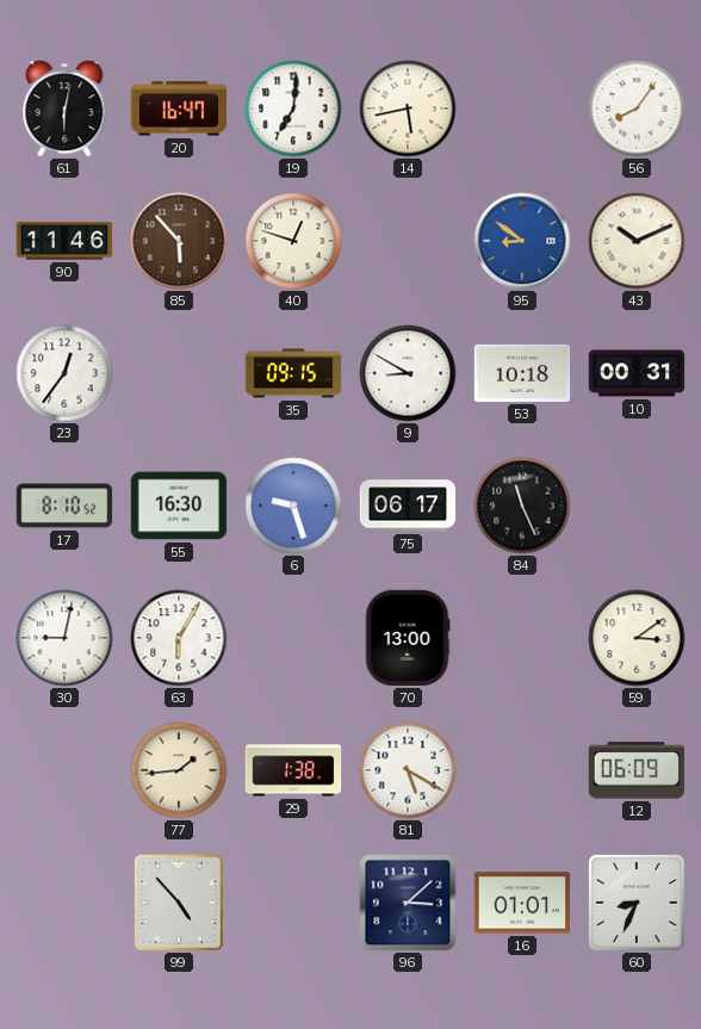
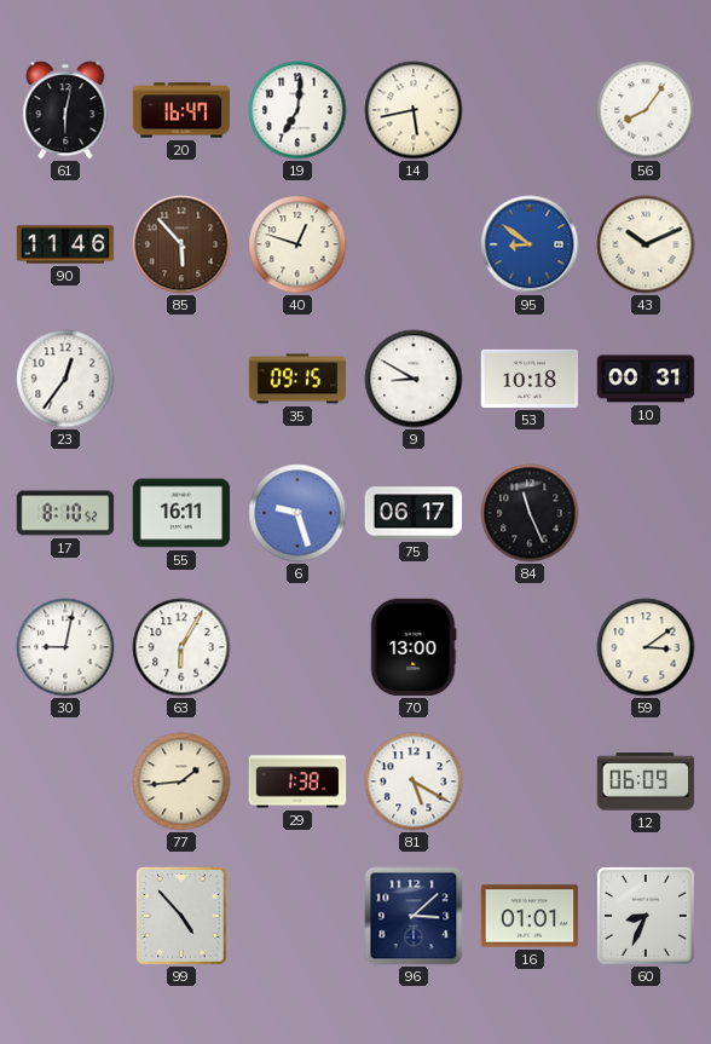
55: 16:30 -> 16:11 (181, 513)
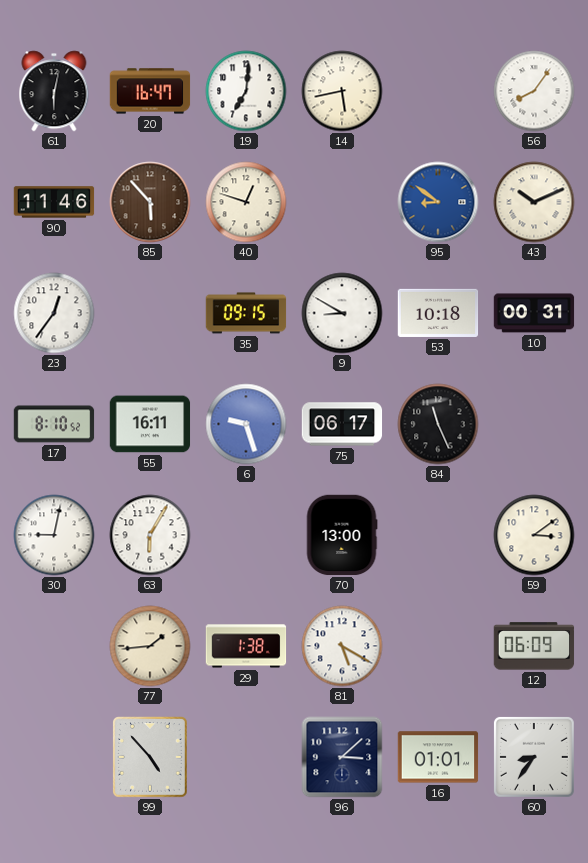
60: 8:34 -> 8:36 (534, 757)
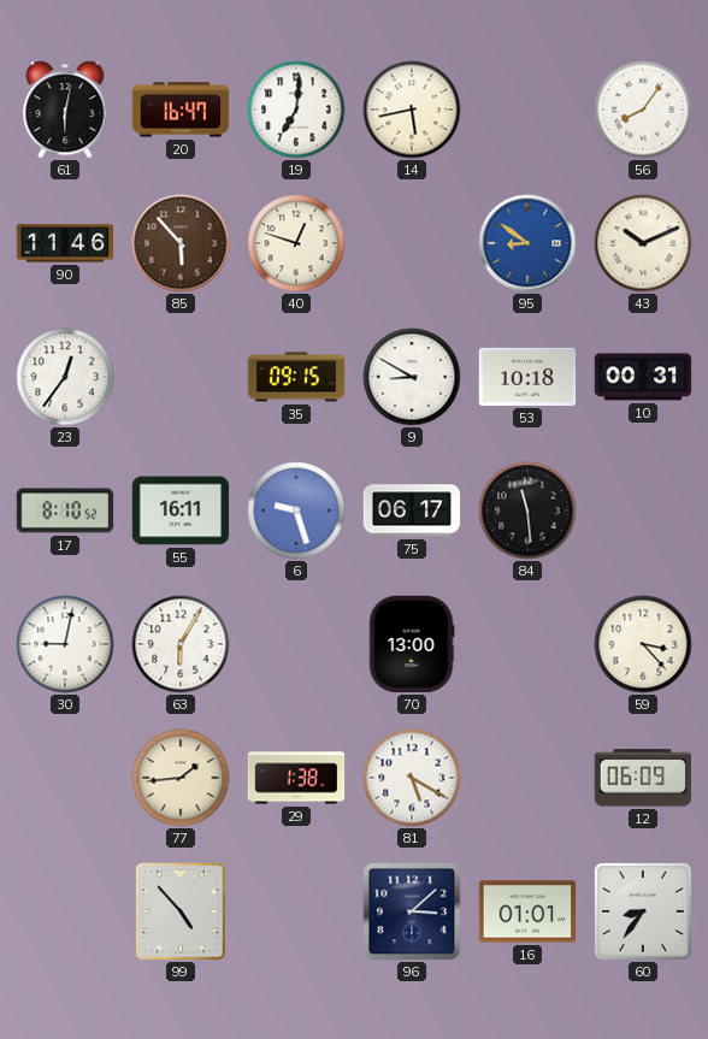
84: 11:26 -> 11:29 (527, 510)
59: 3:09 -> 3:23 (643, 644)
